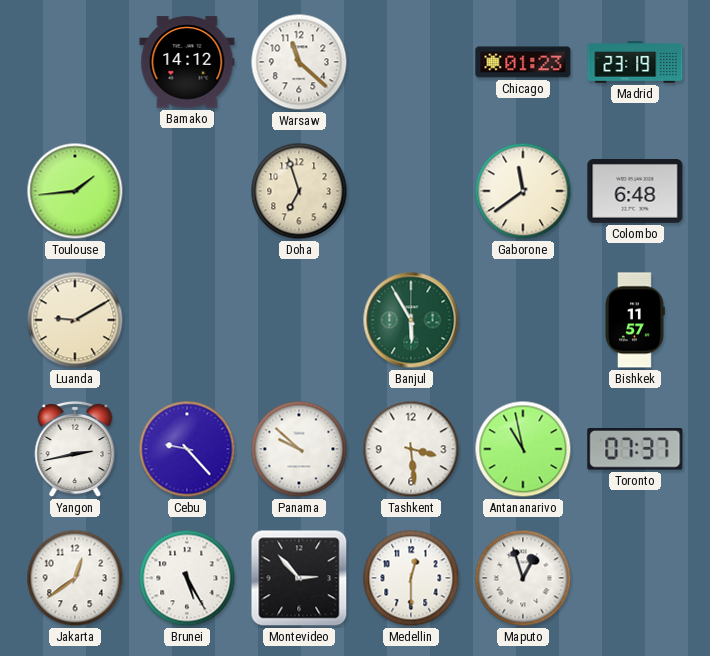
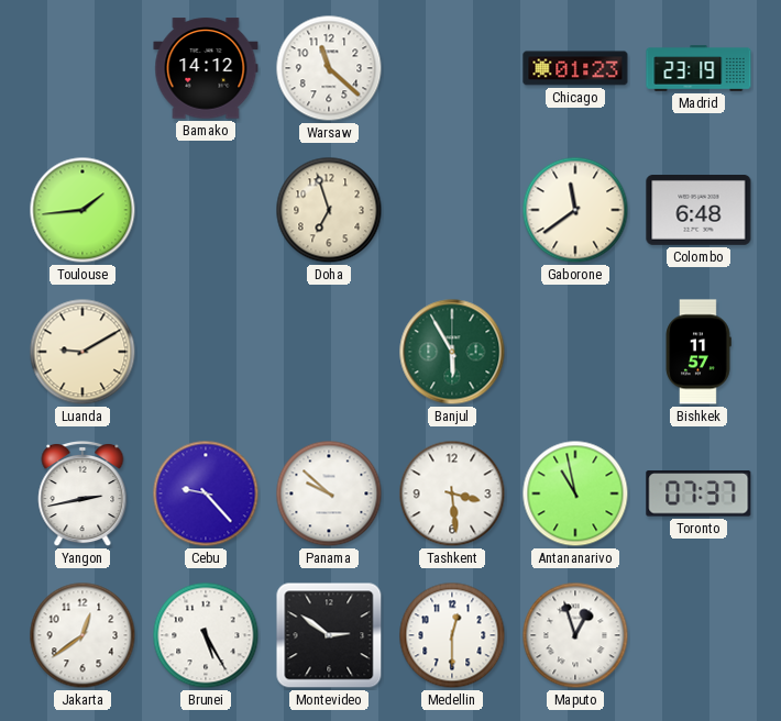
Montevideo: 2:53 -> 2:51 (329, 635)
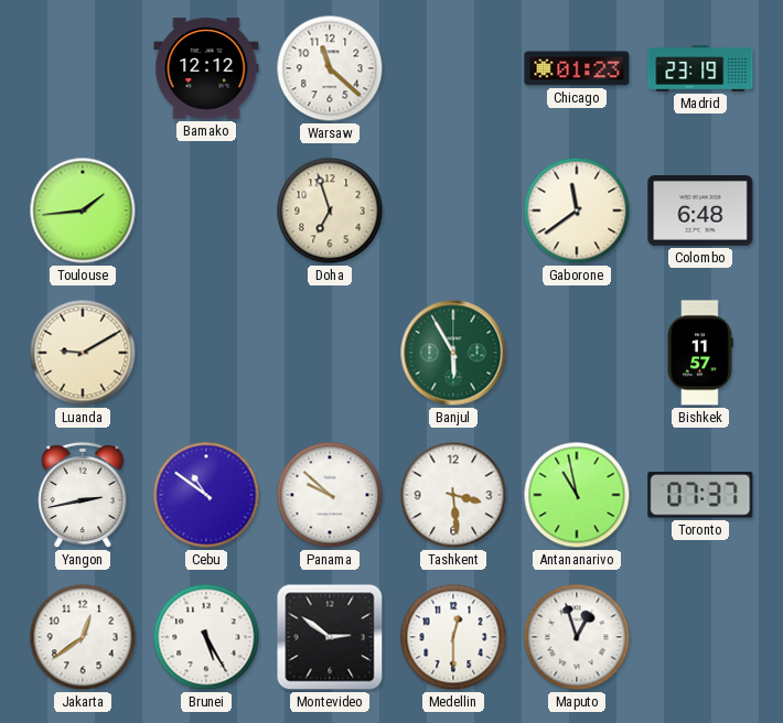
Bamako: 14:12 -> 12:12 (206, 68)
Cebu: 9:23 -> 10:51 (206, 495)
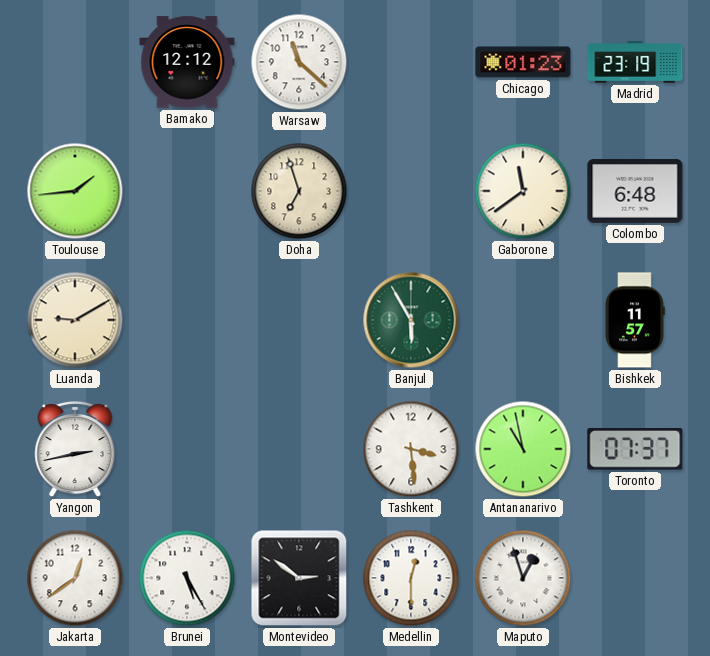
Cebu: 10:51 -> none (206, 495)
Panama: 9:52 -> none (330, 495)
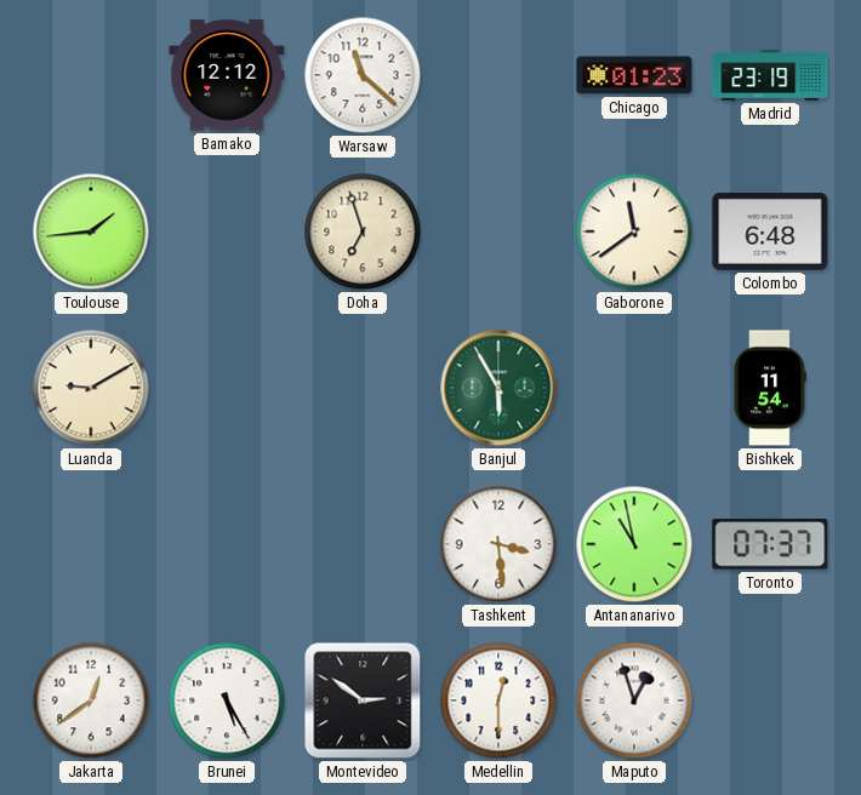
Bishkek: 11:57 -> 11:54 (770, 388)
Yangon: 2:43 -> none (75, 449)
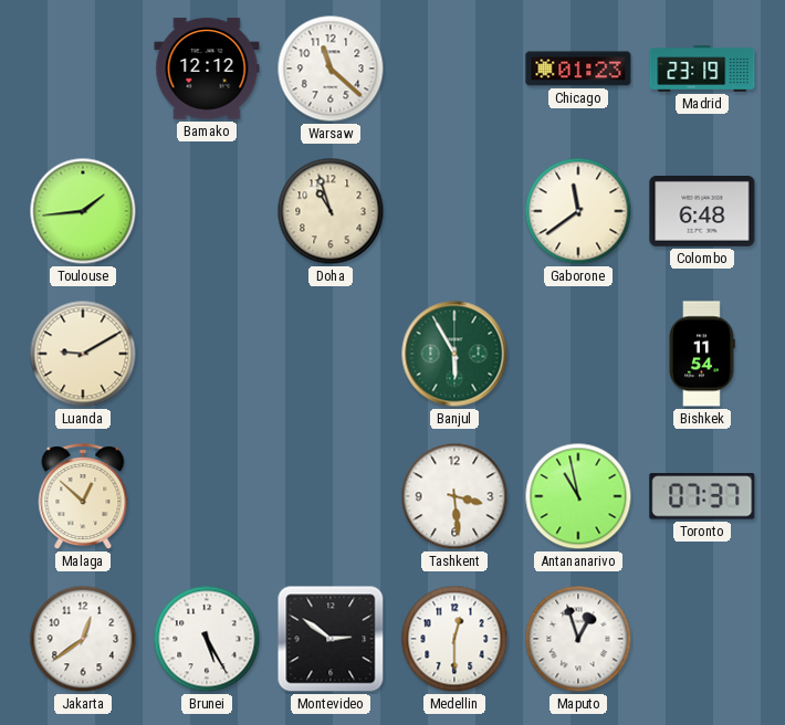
Doha: 6:57 -> 10:57 (331, 211)
Malaga: none -> 12:52 (83, 496)
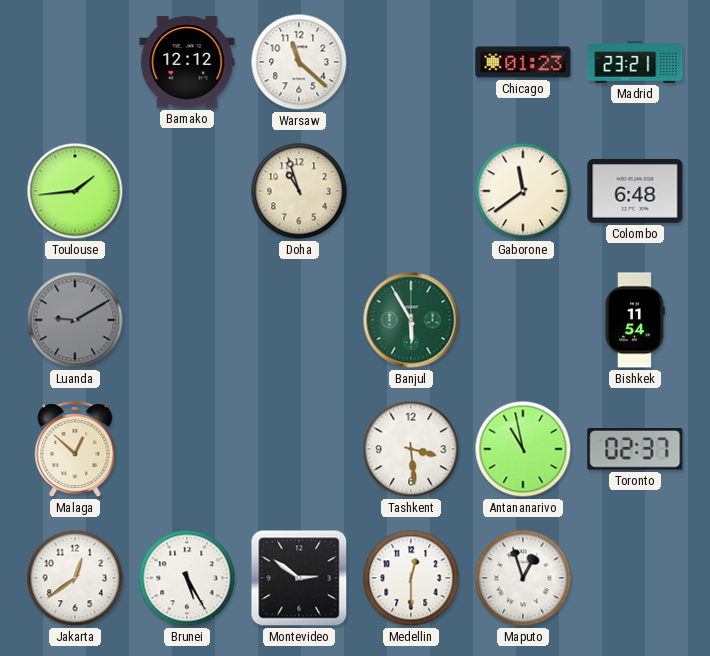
Madrid: 23:19 -> 23:21 (635, 62)
Luanda dial: cream -> grey (75, 320)
Toronto: 07:37 -> 02:37 (635, 449)
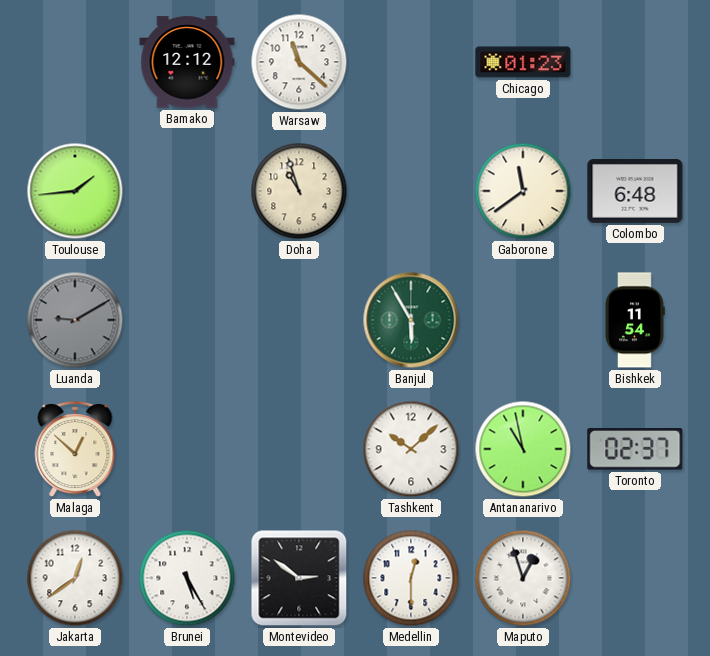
Madrid: 23:21 -> none (635, 62)
Tashkent: 3:29 -> 10:08 (411, 449)
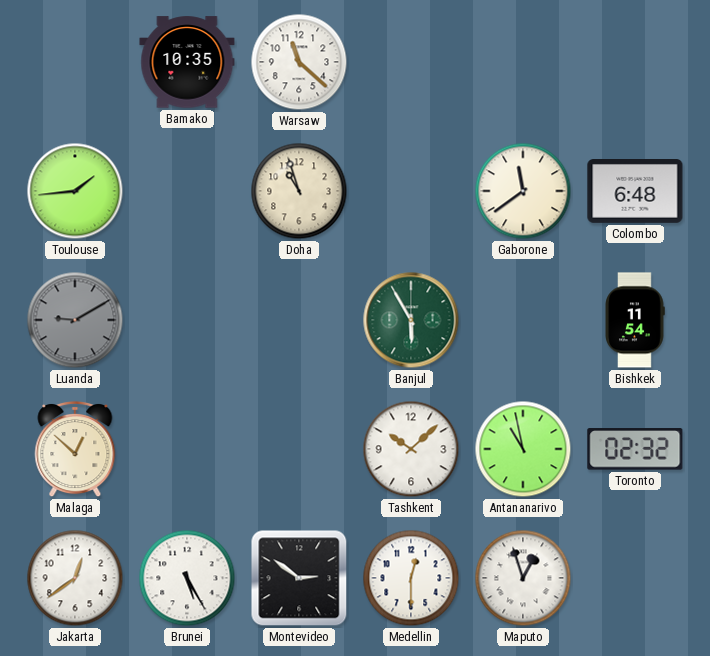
Bamako: 12:12 -> 10:35 (187, 62)
Chicago: 01:23 -> none (523, 62)
Toronto: 02:37 -> 02:32 (635, 449)
